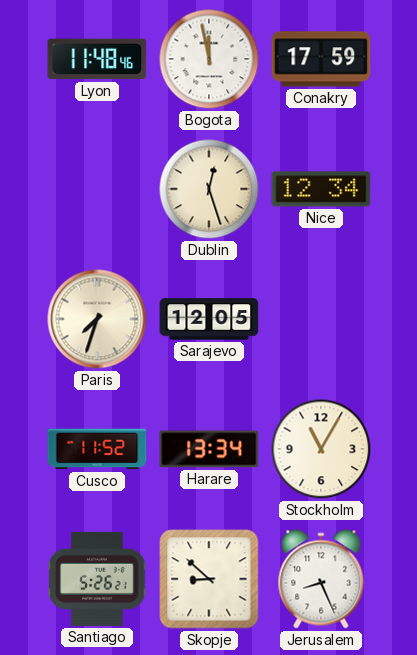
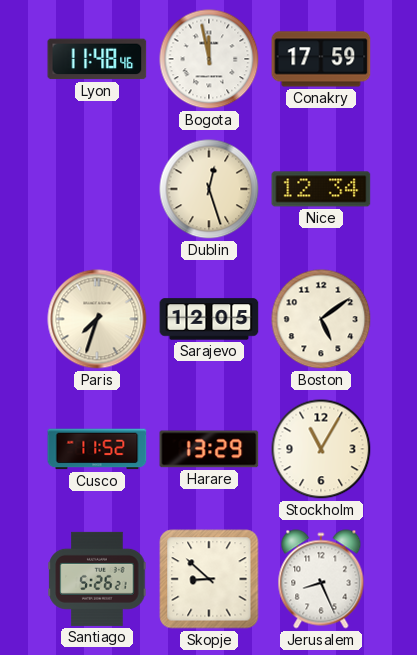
Boston: none -> 5:09 (321, 319)
Harare: 13:34 -> 13:29 (209, 449)
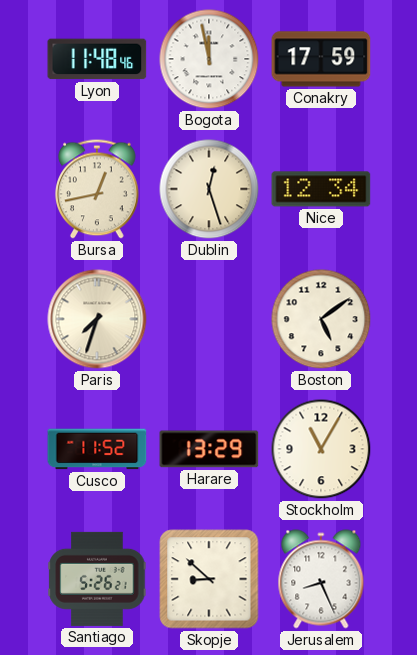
Bursa: none -> 12:43 (98, 189)
Sarajevo: 12:05 -> none (209, 319)
